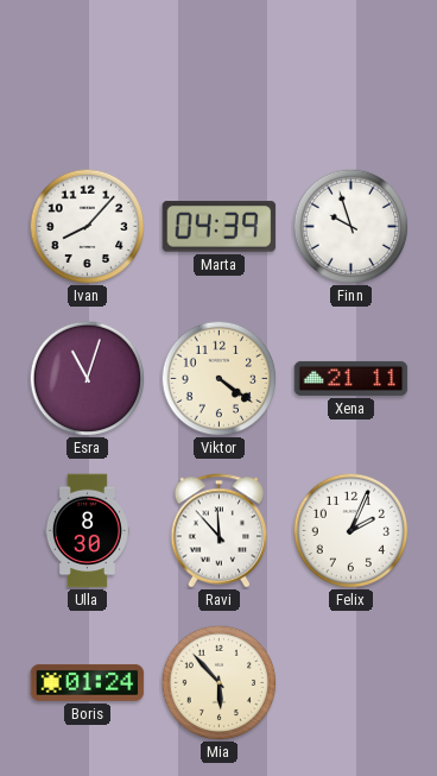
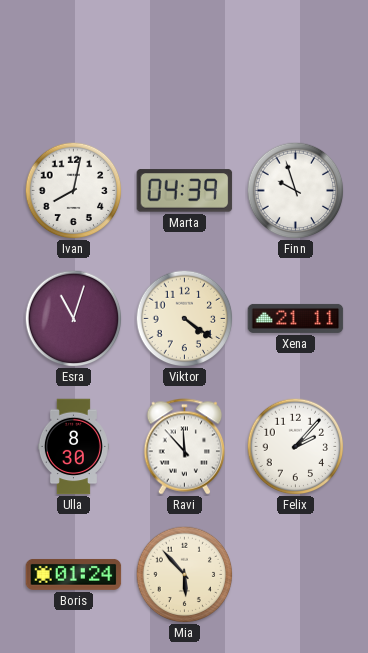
Ivan: 8:07 -> 8:02 (73, 190)
Felix: 2:04 -> 2:07 (295, 446)
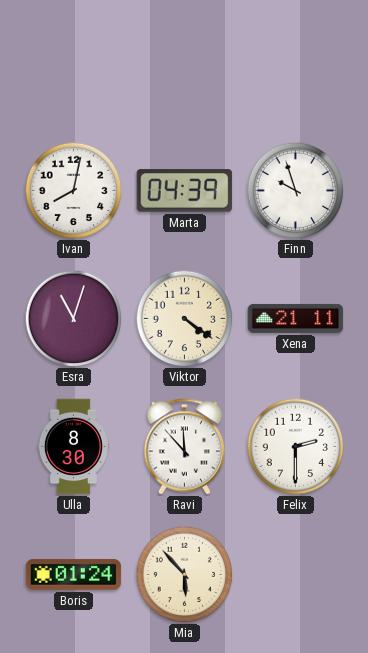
Felix: 2:07 -> 2:30 (295, 446)
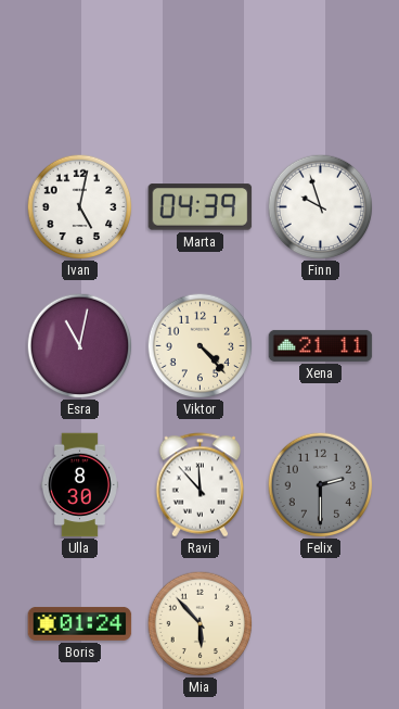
Ivan: 8:02 -> 5:02 (79, 206)
Esra: 11:03 -> 11:02 (79, 345)
Viktor: 4:21 -> 4:23 (200, 345)
Felix dial: white -> grey (320, 484)
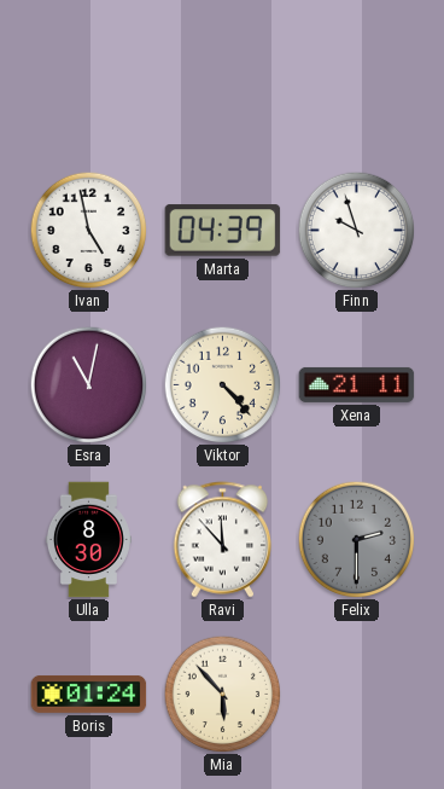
Ivan: 5:02 -> 4:58 (88, 230)
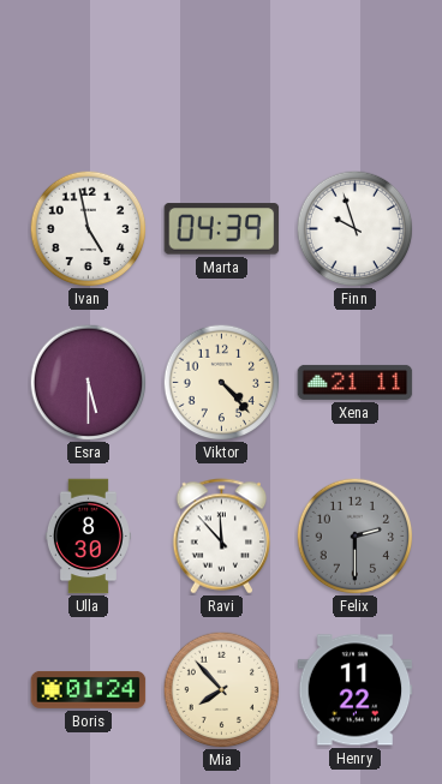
Esra: 11:02 -> 5:30 (88, 382)
Mia: 5:53 -> 7:53 (221, 689)
Henry: none -> 11:22 (356, 690)
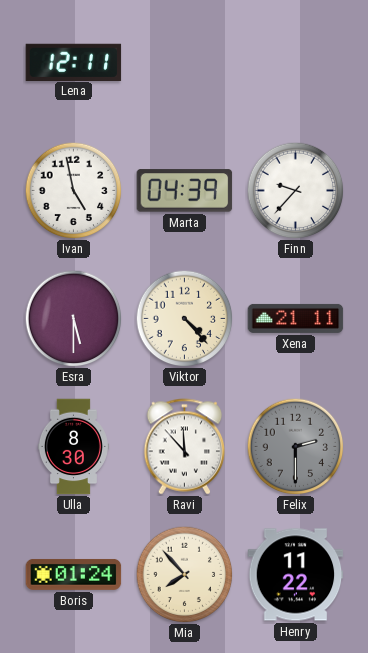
Lena: none -> 12:11 (74, 62)
Finn: 9:57 -> 9:37 (295, 190)
